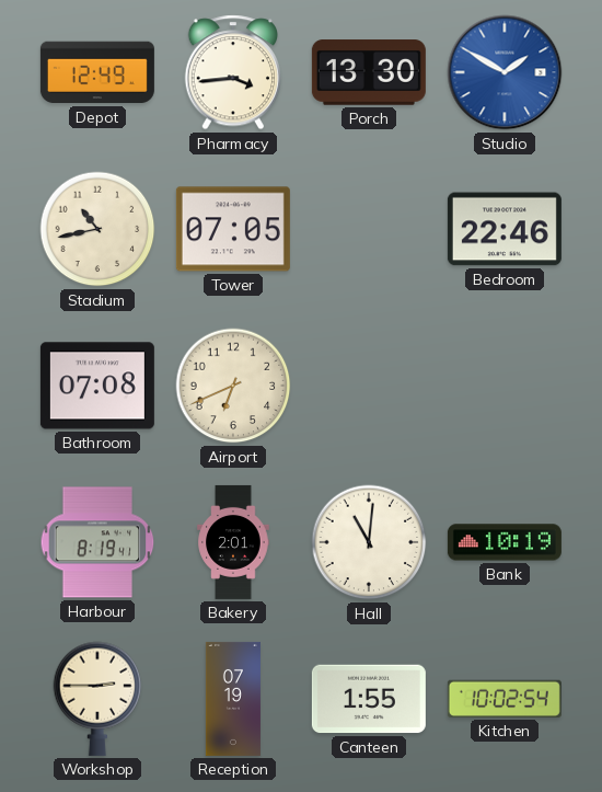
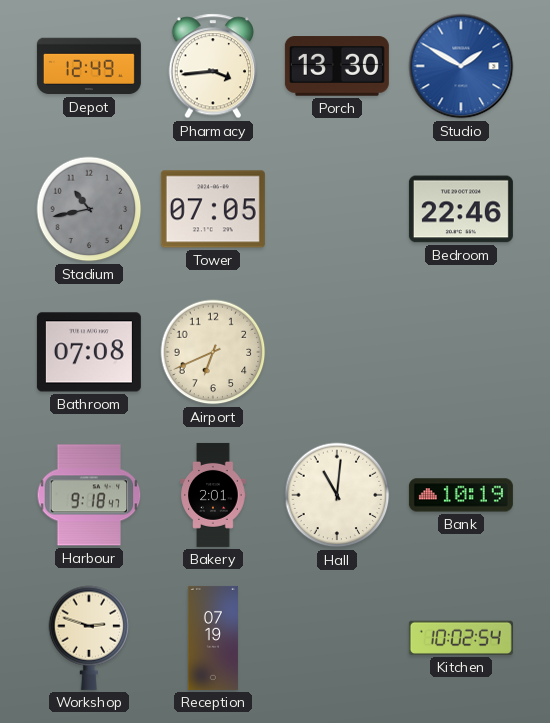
Stadium dial: cream -> grey (89, 209)
Harbour: 8:19 -> 9:18 (89, 495)
Workshop: 2:45 -> 2:48 (89, 638)
Canteen: 1:55 -> none (369, 699)
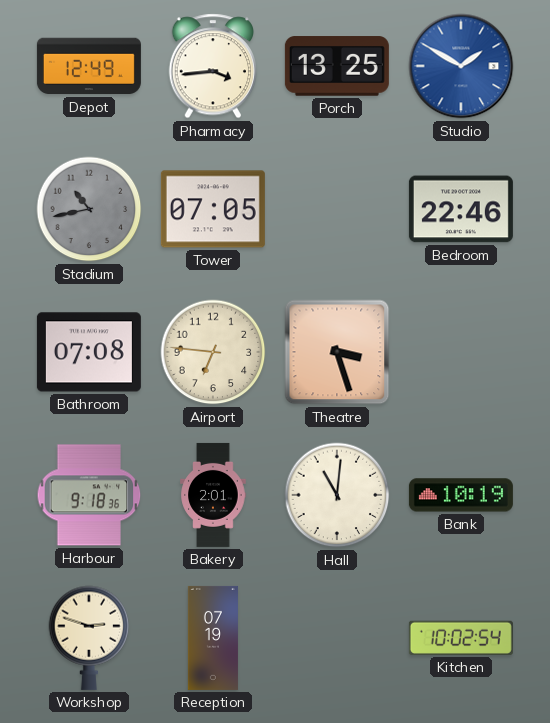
Porch: 13:30 -> 13:25 (337, 66)
Airport: 6:41 -> 6:46 (213, 352)
Theatre: none -> 3:27 (337, 352)
Harbour: 9:18:47 -> 9:18:36 (89, 495)
